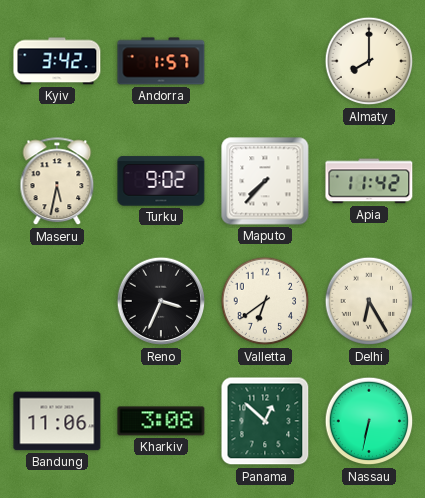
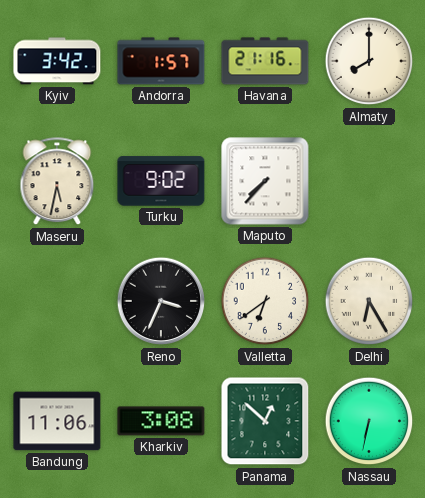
Havana: none -> 21:16 (265, 61)
Apia: 11:42 -> none (369, 181)
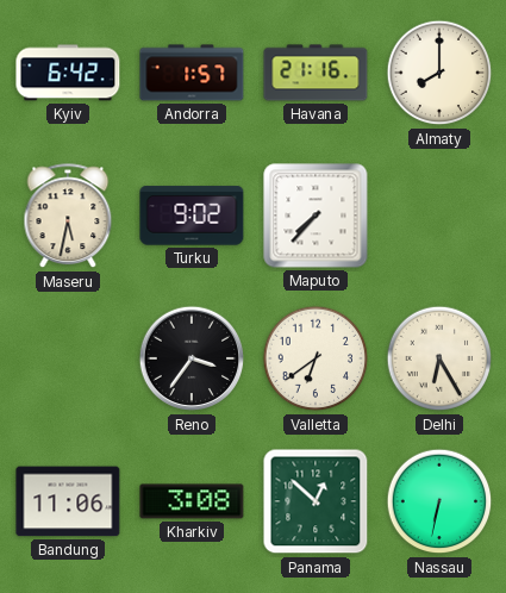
Kyiv: 3:42 -> 6:42 (68, 73)
Reno: 3:34 -> 3:36 (192, 358)
